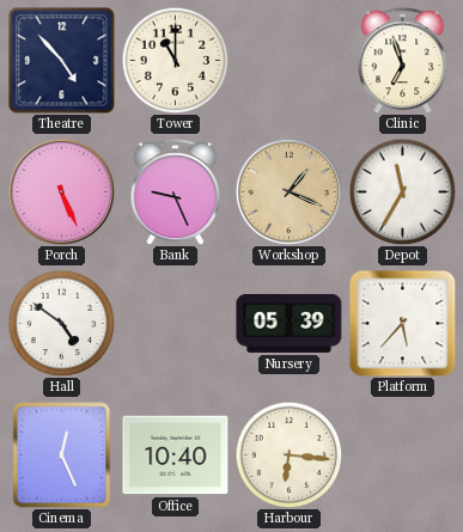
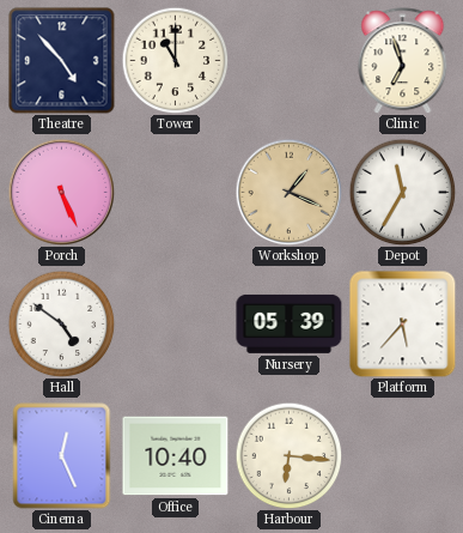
Bank: 9:26 -> none (176, 192)
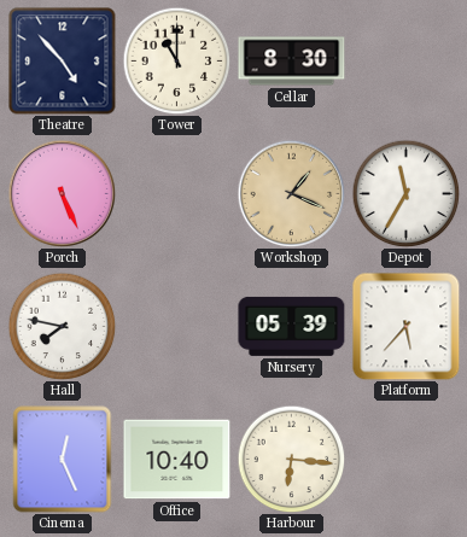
Cellar: none -> 8:30 (292, 62)
Clinic: 6:57 -> none (403, 61)
Hall: 4:51 -> 7:47 (62, 326)
